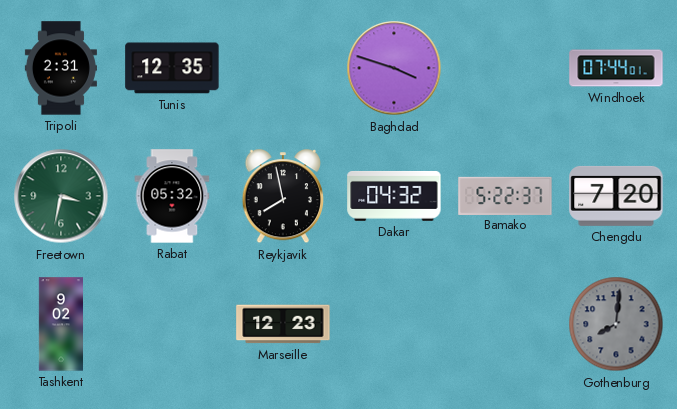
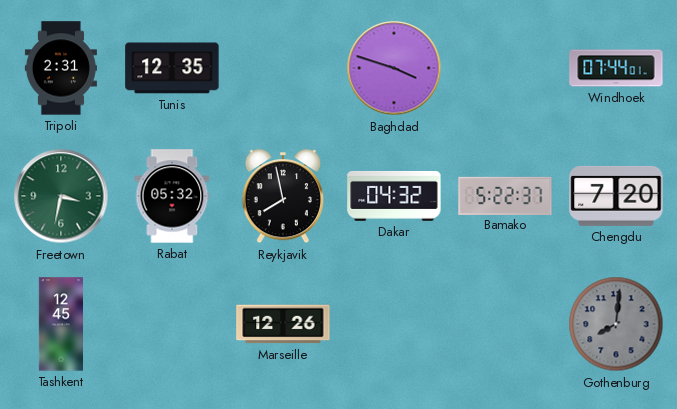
Tashkent: 9:02 -> 12:45 (60, 324)
Marseille: 12:23 -> 12:26 (283, 324)
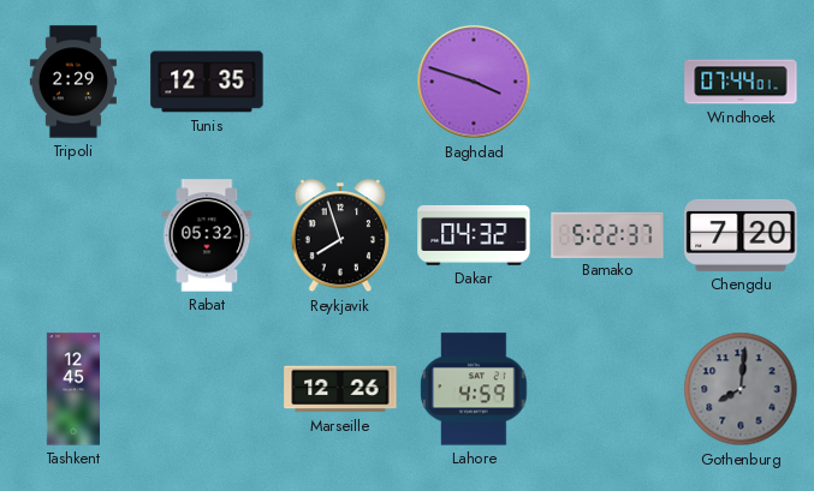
Tripoli: 2:31 -> 2:29 (73, 82)
Freetown: 3:32 -> none (61, 196)
Reykjavik: 7:58 -> 7:57 (340, 236)
Lahore: none -> 4:59 (474, 389)
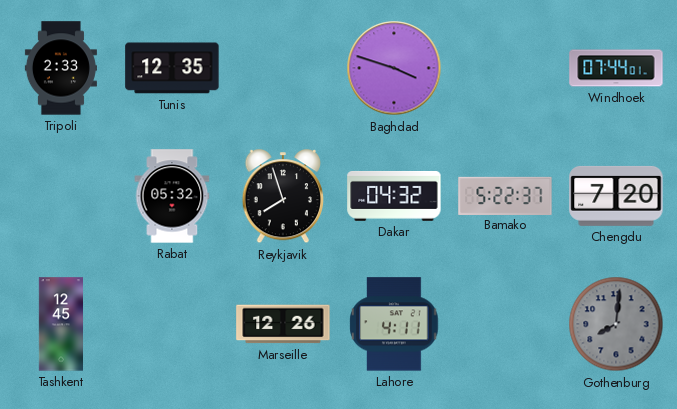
Tripoli: 2:29 -> 2:33 (61, 68)
Lahore: 4:59 -> 4:11 (394, 324)
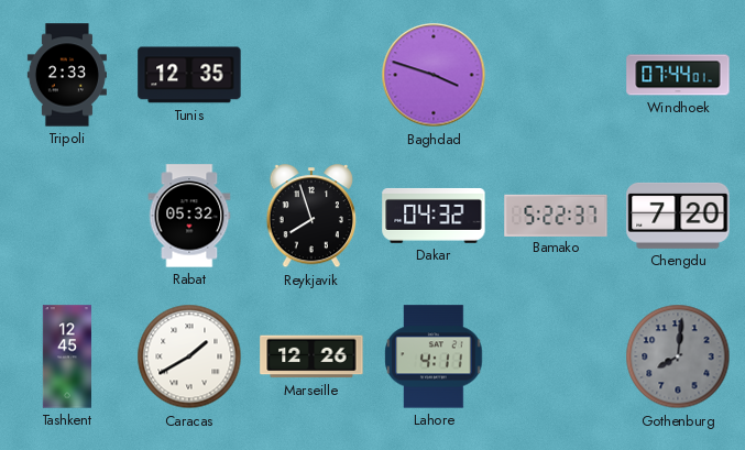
Caracas: none -> 1:40 (189, 356)
